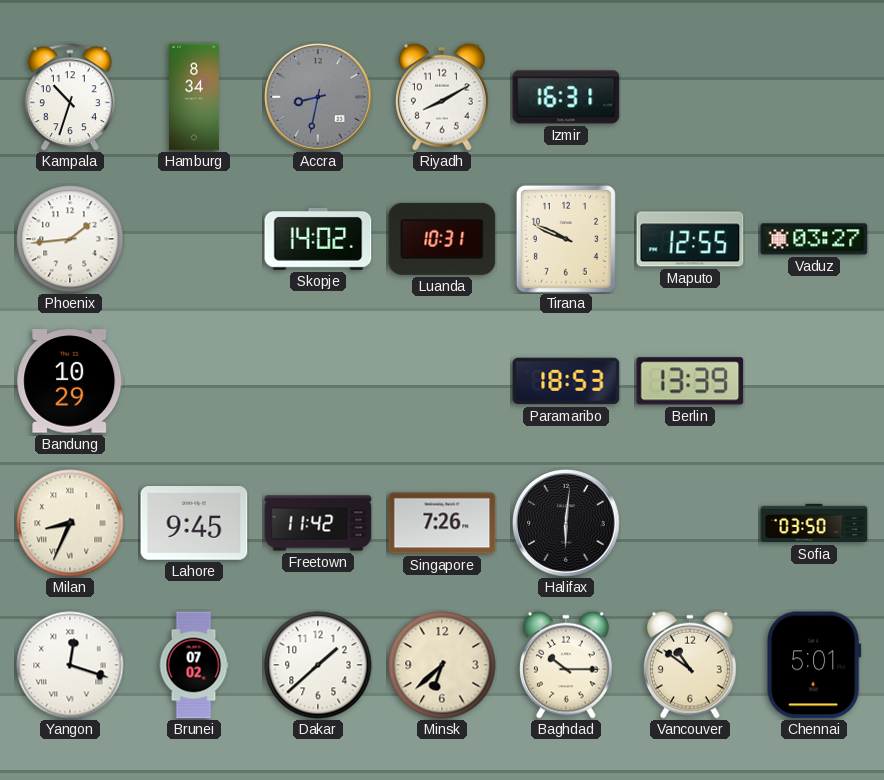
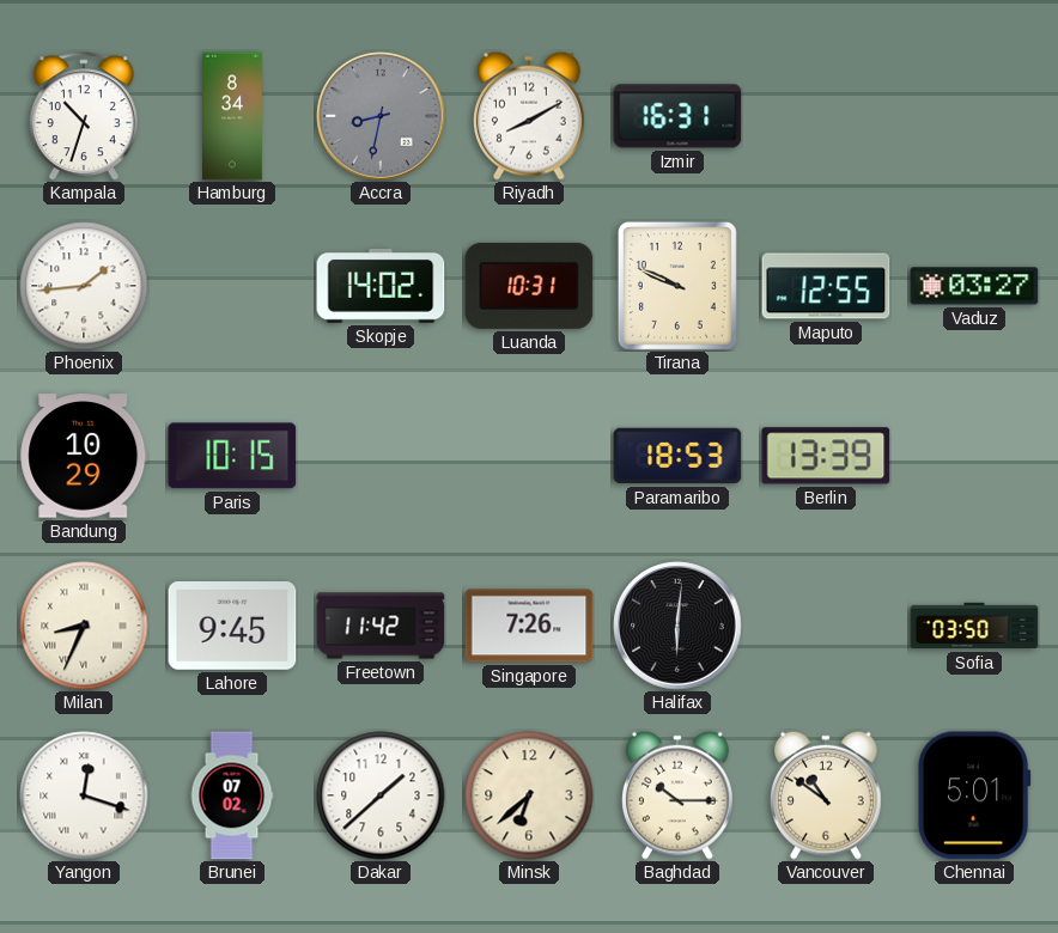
Paris: none -> 10:15 (232, 456)
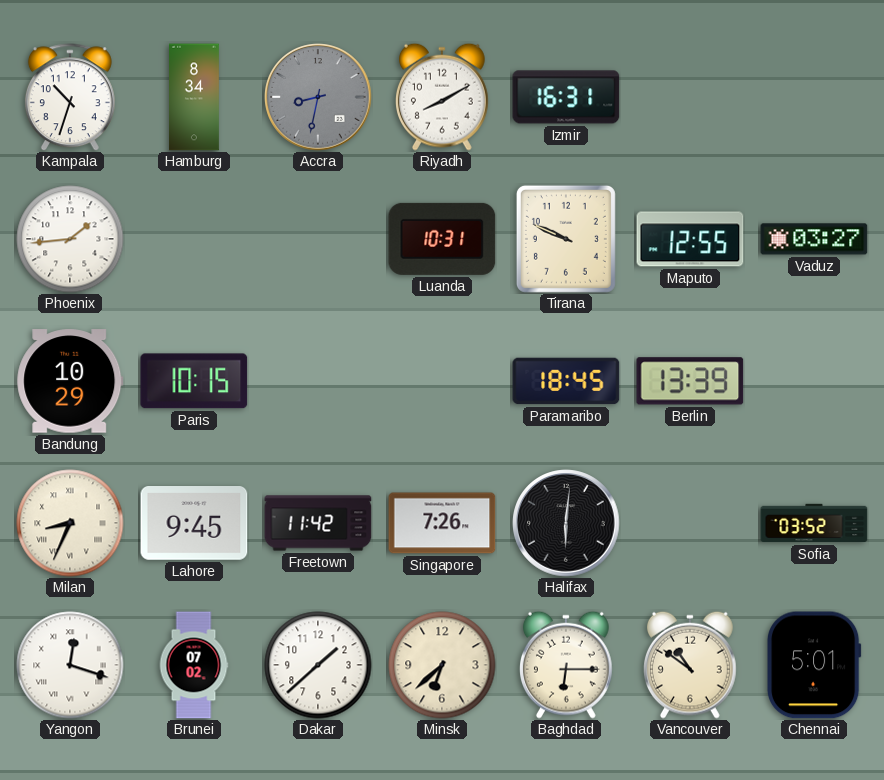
Skopje: 14:02 -> none (381, 286)
Paramaribo: 18:53 -> 18:45 (566, 381)
Sofia: 03:50 -> 03:52 (814, 523)
Baghdad: 10:15 -> 6:15 (566, 665)
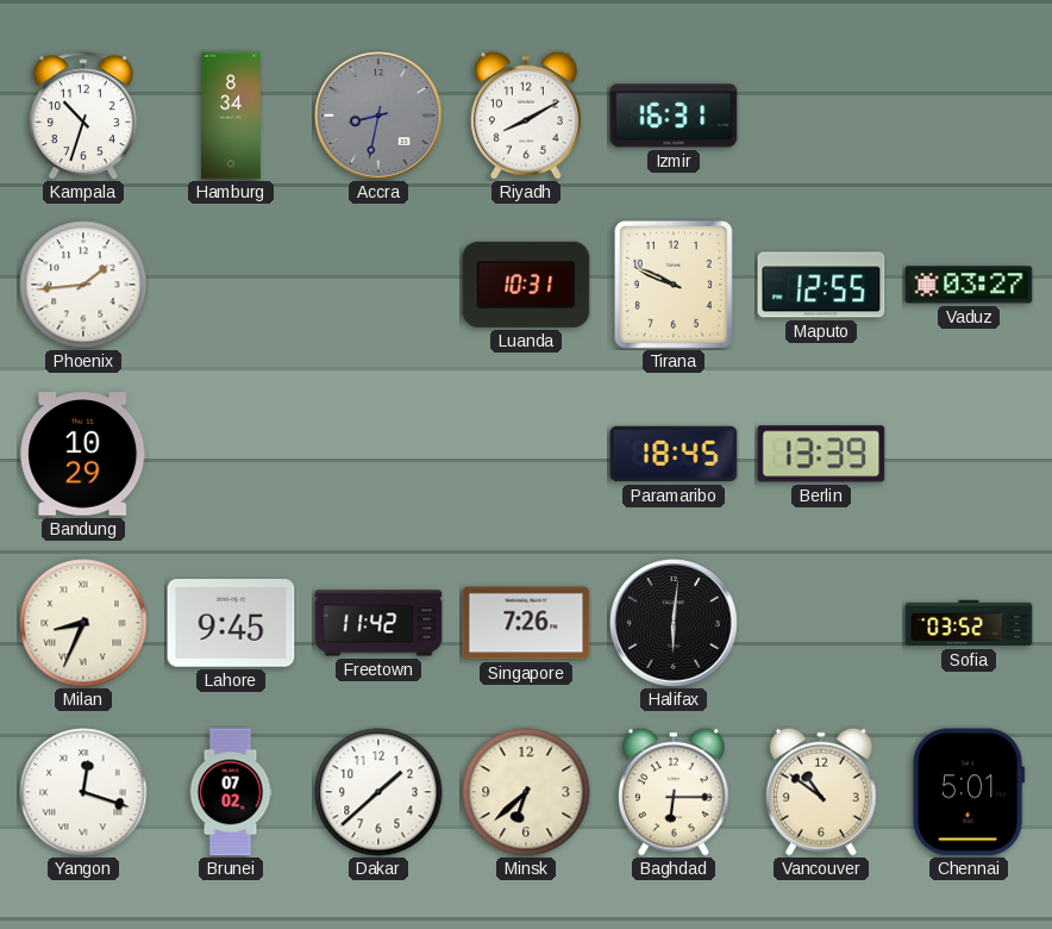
Paris: 10:15 -> none (194, 381)
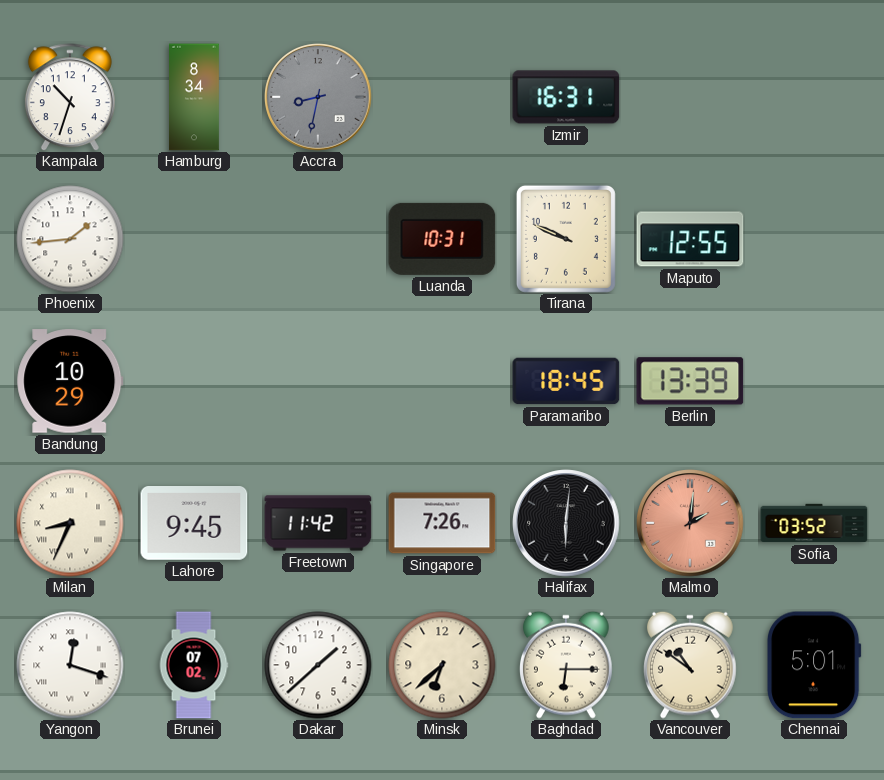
Riyadh: 8:10 -> none (526, 116)
Vaduz: 03:27 -> none (969, 285)
Malmo: none -> 2:01 (690, 523)
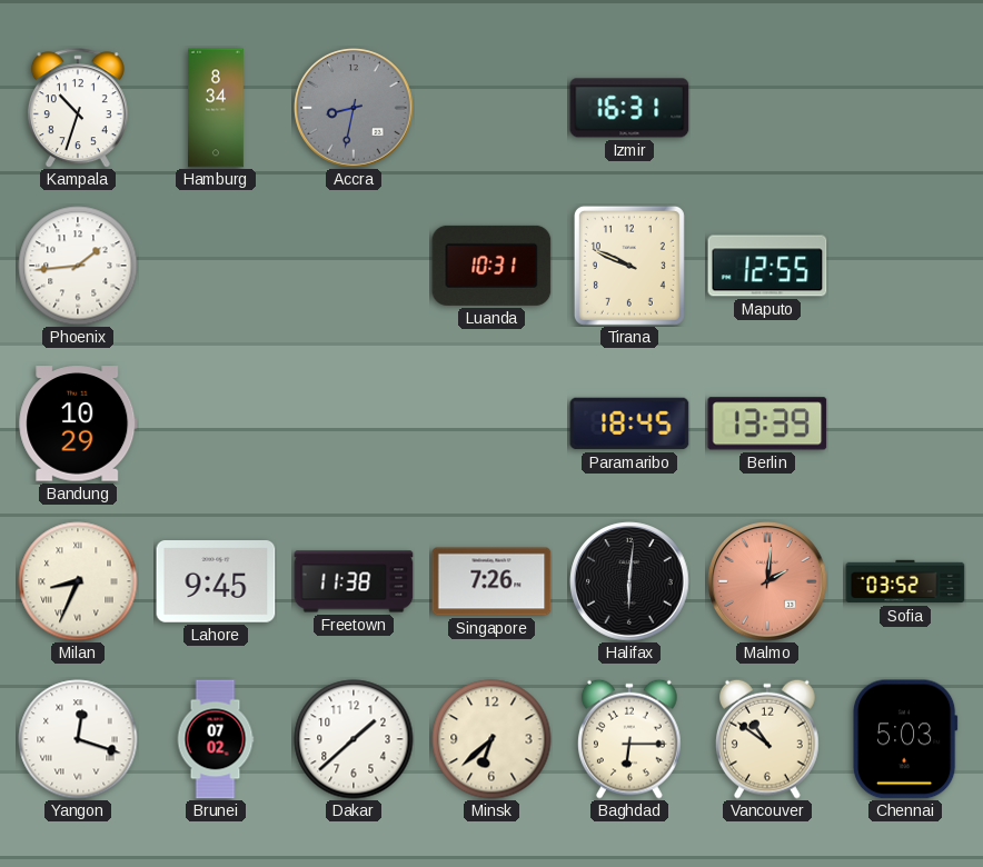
Freetown: 11:42 -> 11:38 (354, 581)
Chennai: 5:01 -> 5:03 (905, 739)
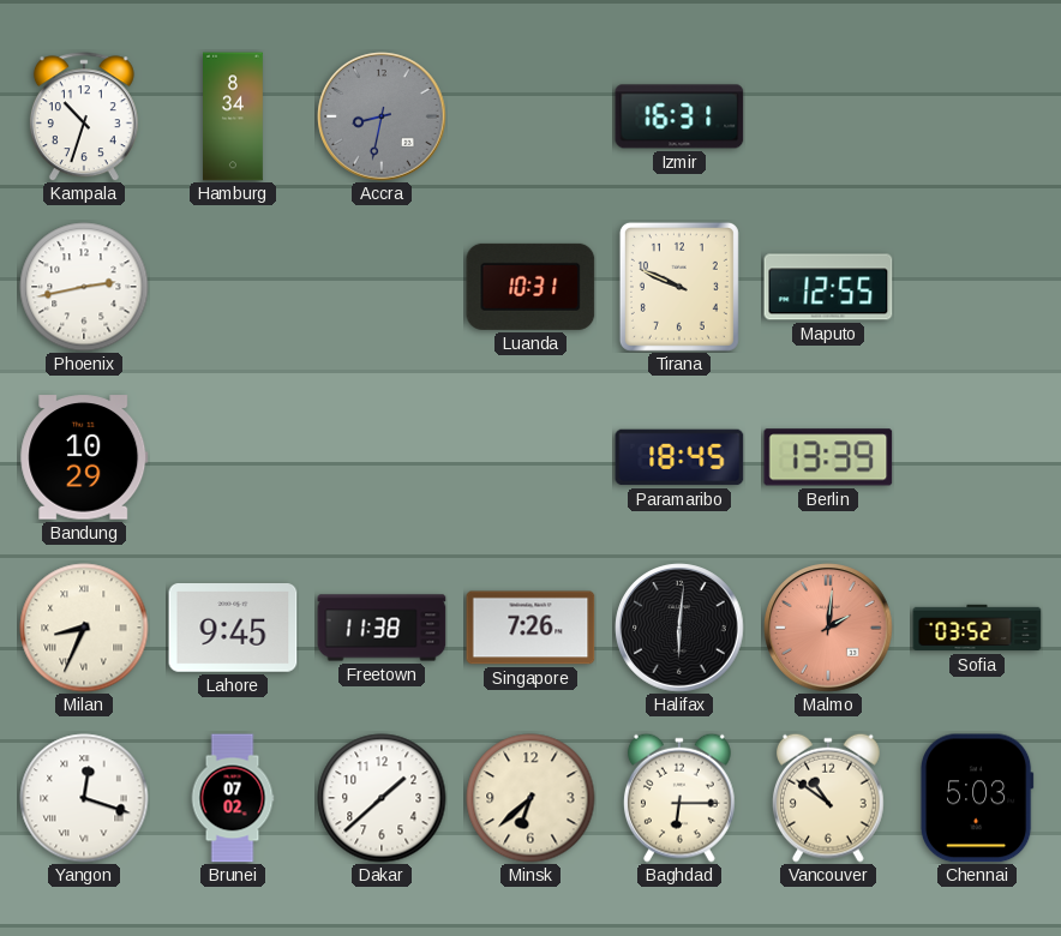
Phoenix: 1:44 -> 2:43 (84, 287)
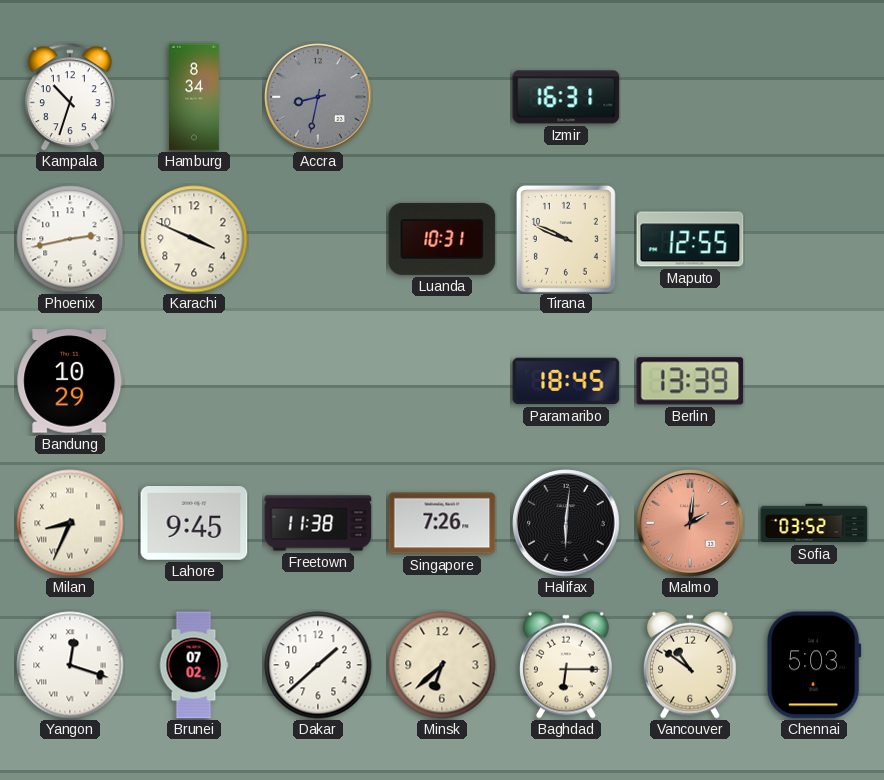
Karachi: none -> 3:49 (194, 239)
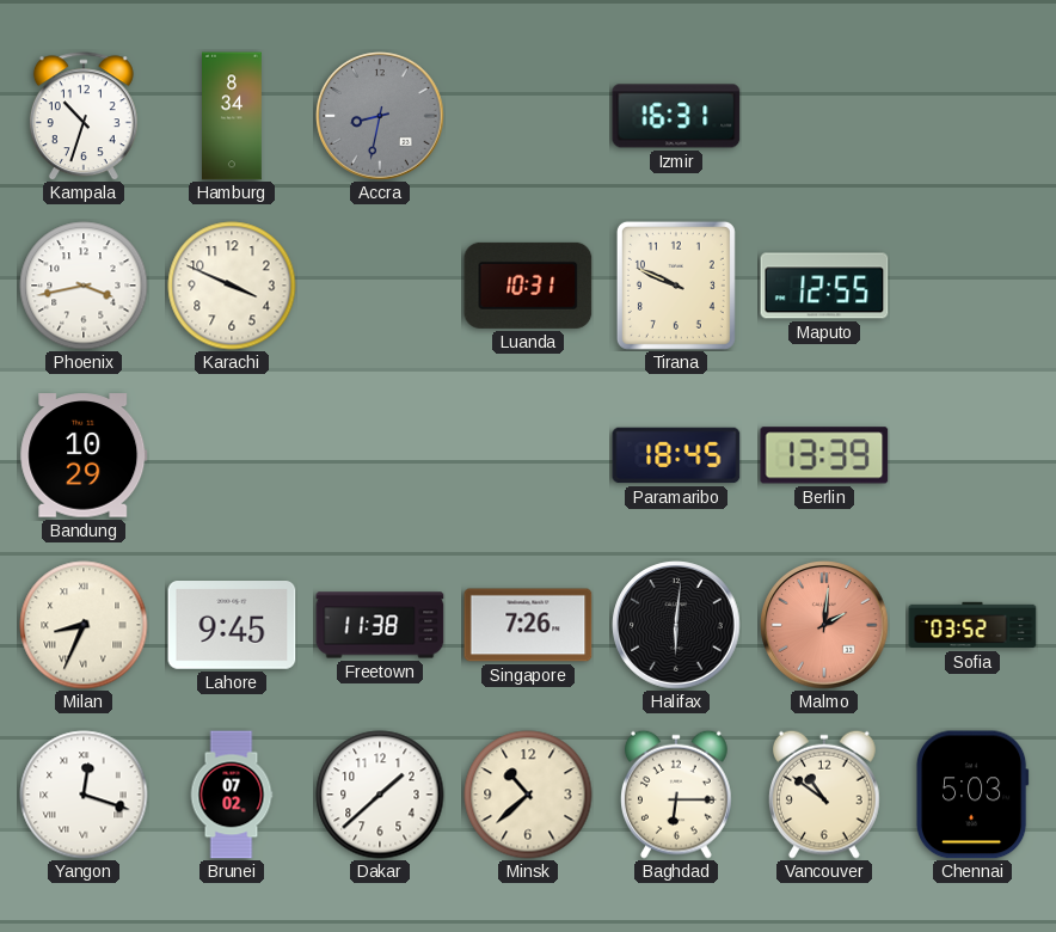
Phoenix: 2:43 -> 3:43 (84, 286)
Minsk: 6:38 -> 10:38 (528, 795)
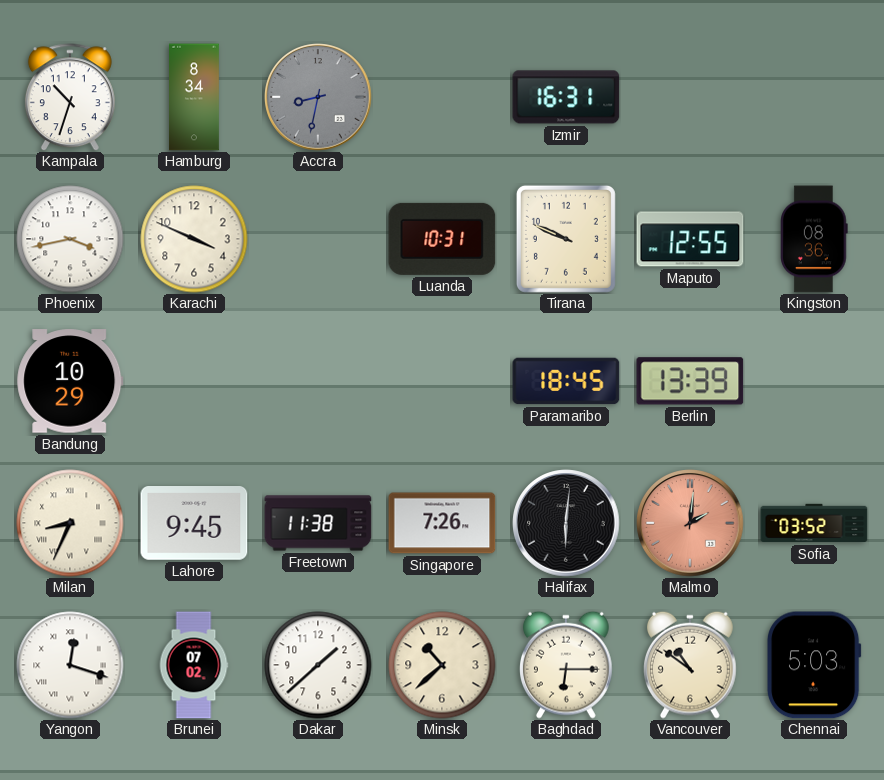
Kingston: none -> 08:36 (814, 239)
